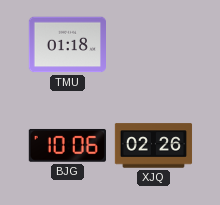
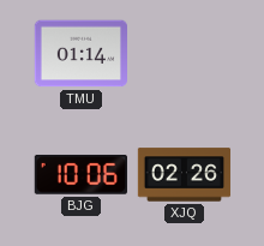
TMU: 01:18 -> 01:14 (80, 54)
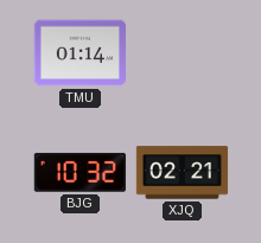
BJG: 10:06 -> 10:32 (79, 173)
XJQ: 02:26 -> 02:21 (183, 173)
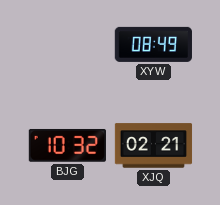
TMU: 01:14 -> none (79, 53)
XYW: none -> 08:49 (153, 44)
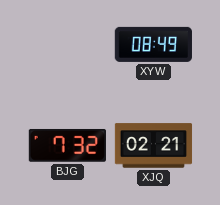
BJG: 10:32 -> 7:32 (67, 146)
